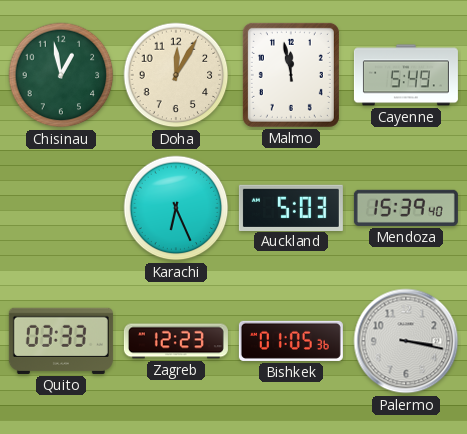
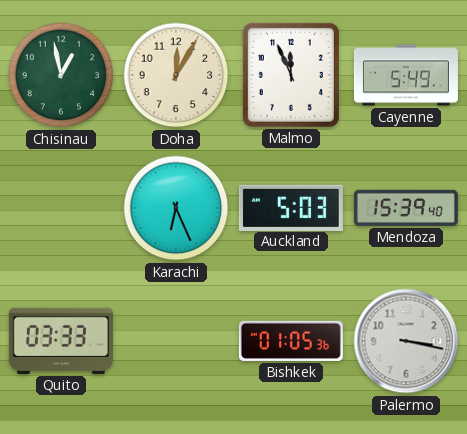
Malmo: 11:58 -> 11:56 (291, 75)
Zagreb: 12:23 -> none (176, 341)
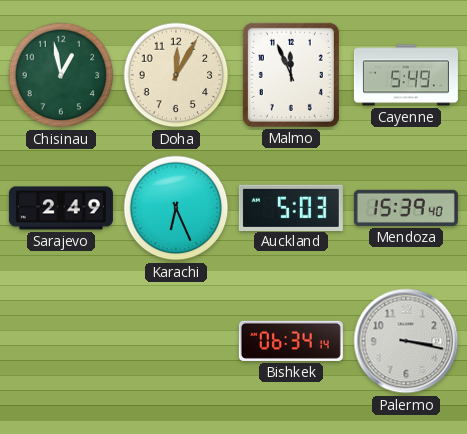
Sarajevo: none -> 2:49 (61, 208)
Quito: 03:33 -> none (61, 341)
Bishkek: 01:05 -> 06:34 (291, 341)
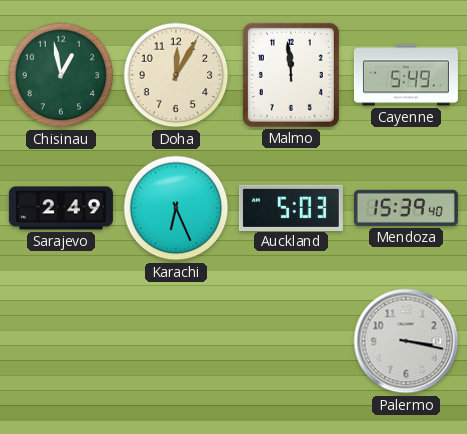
Malmo: 11:56 -> 11:59 (291, 75)
Bishkek: 06:34 -> none (291, 341)
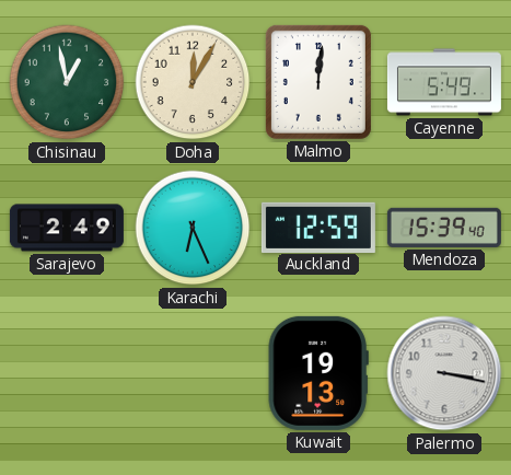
Malmo: 11:59 -> 12:01 (318, 82)
Auckland: 5:03 -> 12:59 (318, 227)
Kuwait: none -> 19:13 (318, 373)
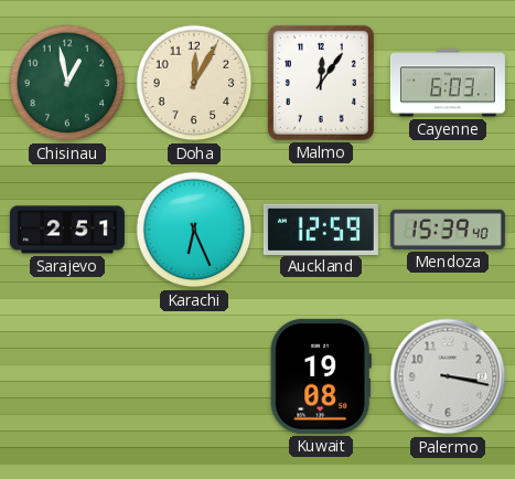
Malmo: 12:01 -> 12:06 (321, 83)
Cayenne: 5:49 -> 6:03 (448, 83)
Sarajevo: 2:49 -> 2:51 (67, 230)
Kuwait: 19:13 -> 19:08 (321, 376)
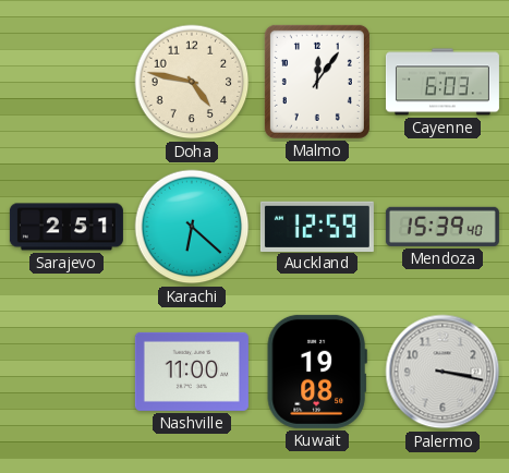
Chisinau: 12:58 -> none (67, 83)
Doha: 12:05 -> 4:47 (192, 82)
Karachi: 6:26 -> 6:22 (192, 227)
Nashville: none -> 11:00 (192, 372)
